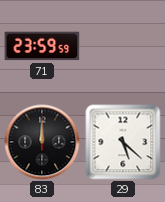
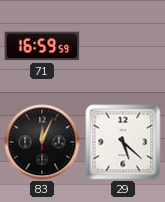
71: 23:59 -> 16:59 (42, 46)
83: 12:00 -> 12:04 (42, 142)
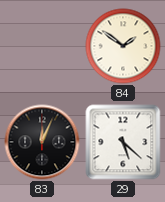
71: 16:59 -> none (42, 46)
84: none -> 1:51 (123, 46)
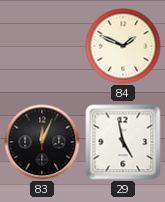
84: 1:51 -> 1:49 (123, 46)
29: 5:22 -> 4:58 (123, 142)
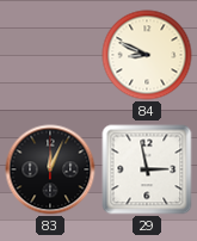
84: 1:49 -> 8:49 (147, 55)
29: 4:58 -> 2:58 (147, 169)
